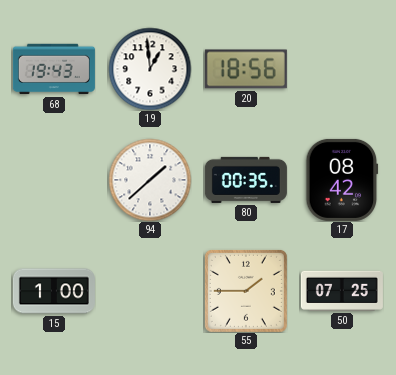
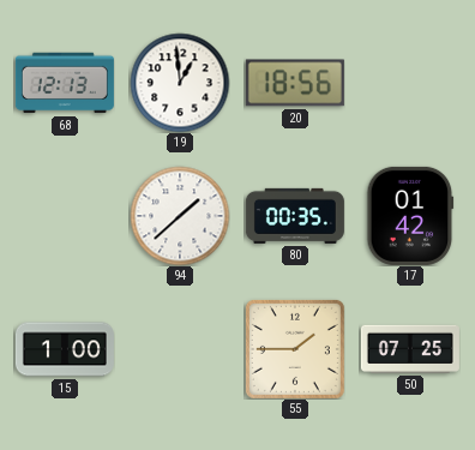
68: 19:43 -> 12:13 (65, 83)
17: 08:42 -> 01:42 (410, 216)
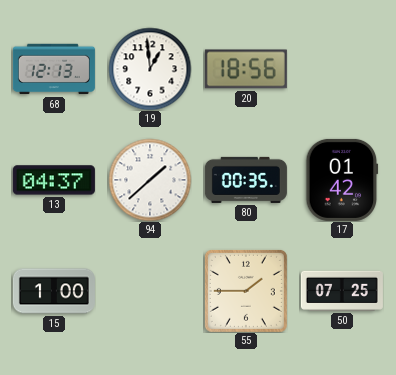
13: none -> 04:37 (54, 180)
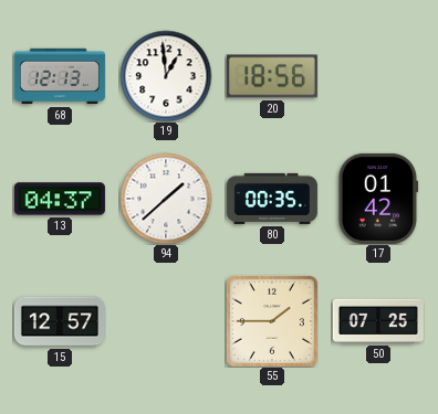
15: 1:00 -> 12:57 (60, 321)
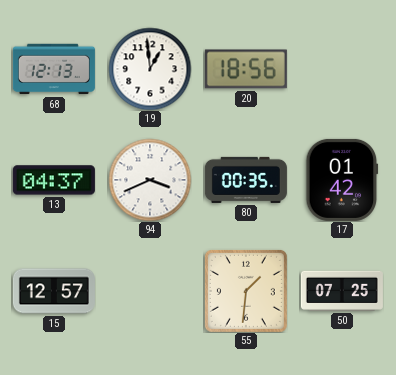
94: 1:38 -> 3:41 (150, 180)
55: 1:45 -> 1:31 (246, 291)
